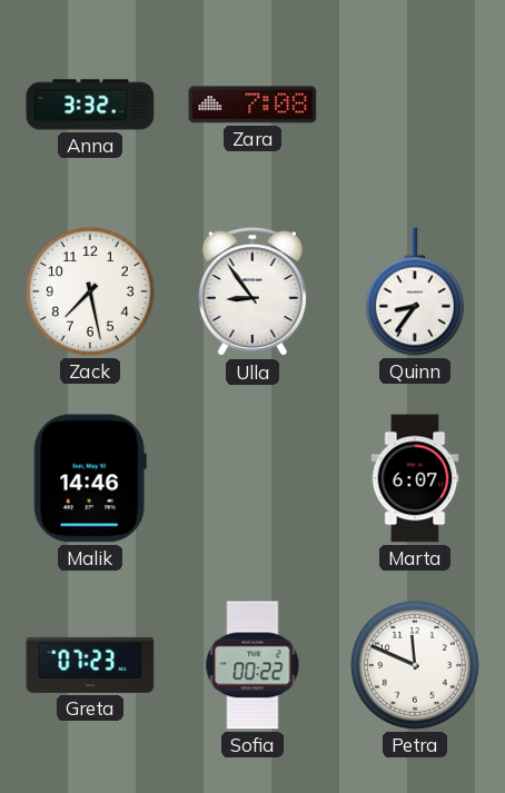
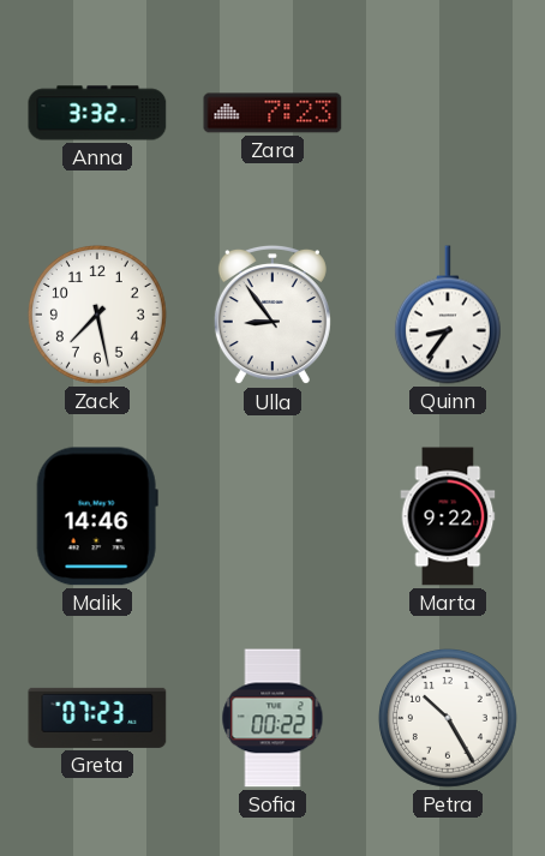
Zara: 7:08 -> 7:23 (272, 113)
Marta: 6:07 -> 9:22 (448, 516)
Petra: 11:49 -> 10:25 (448, 718)
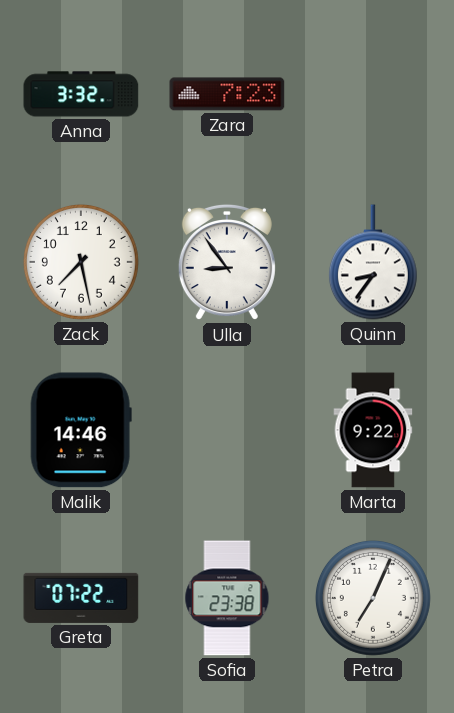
Greta: 07:23 -> 07:22 (81, 598)
Sofia: 00:22 -> 23:38 (227, 598)
Petra: 10:25 -> 7:04 (373, 598)
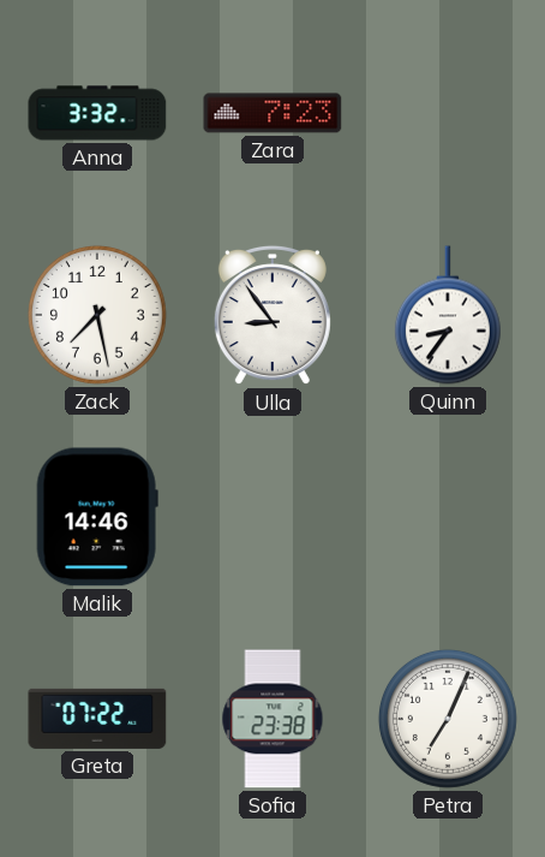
Marta: 9:22 -> none (373, 430)
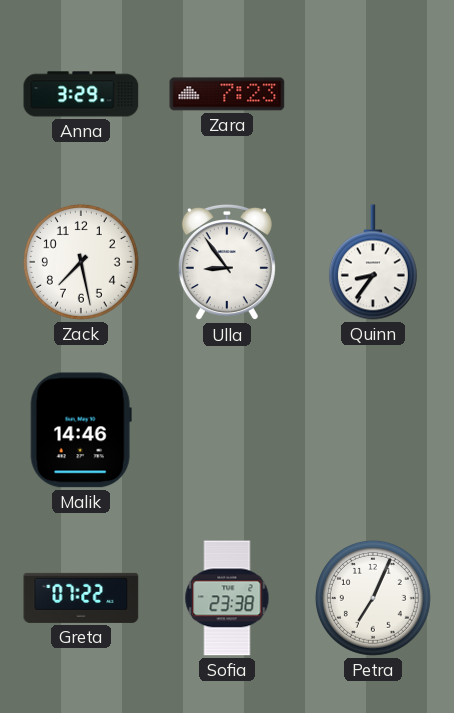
Anna: 3:32 -> 3:29 (81, 94)
